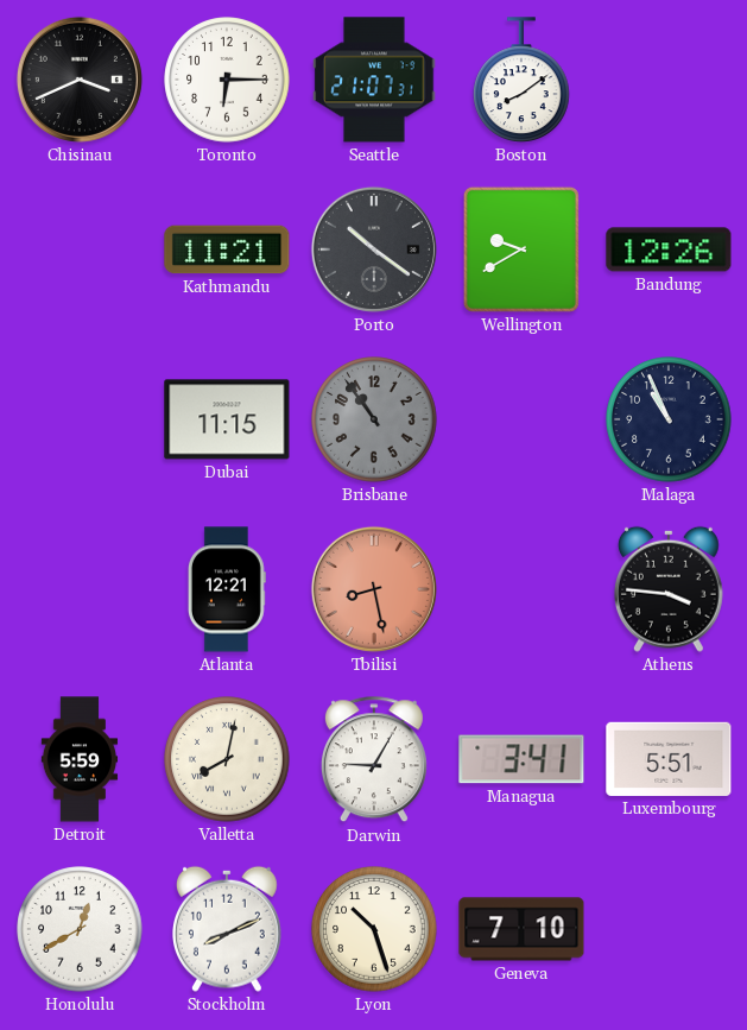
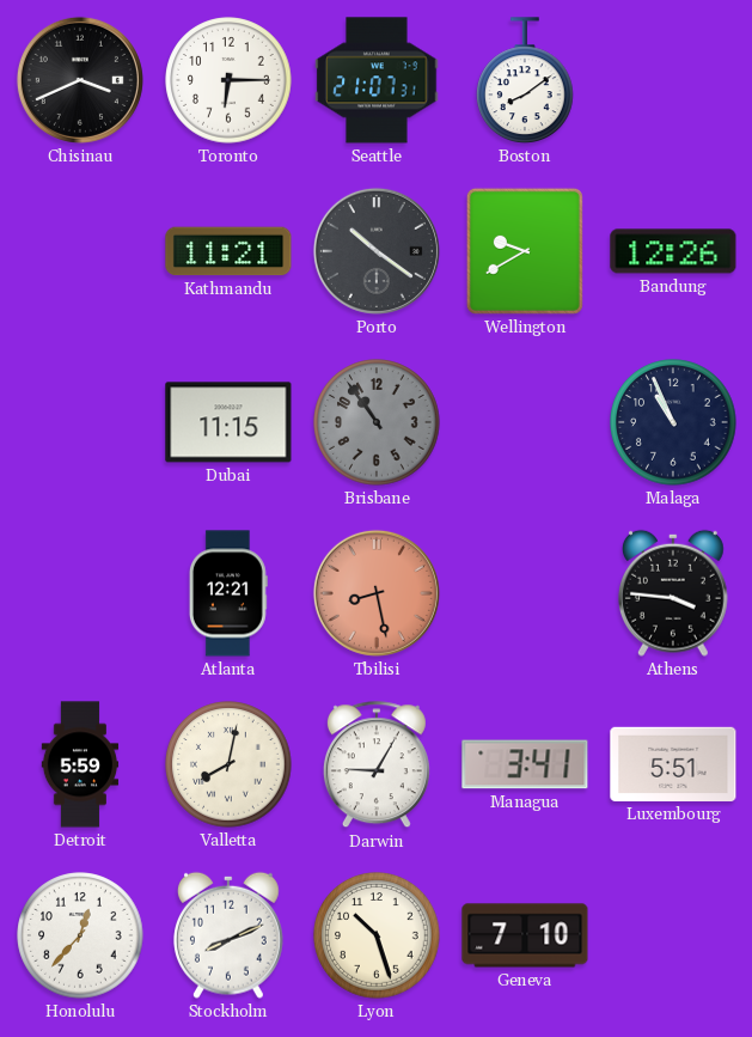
Honolulu: 12:40 -> 12:37 (80, 935)
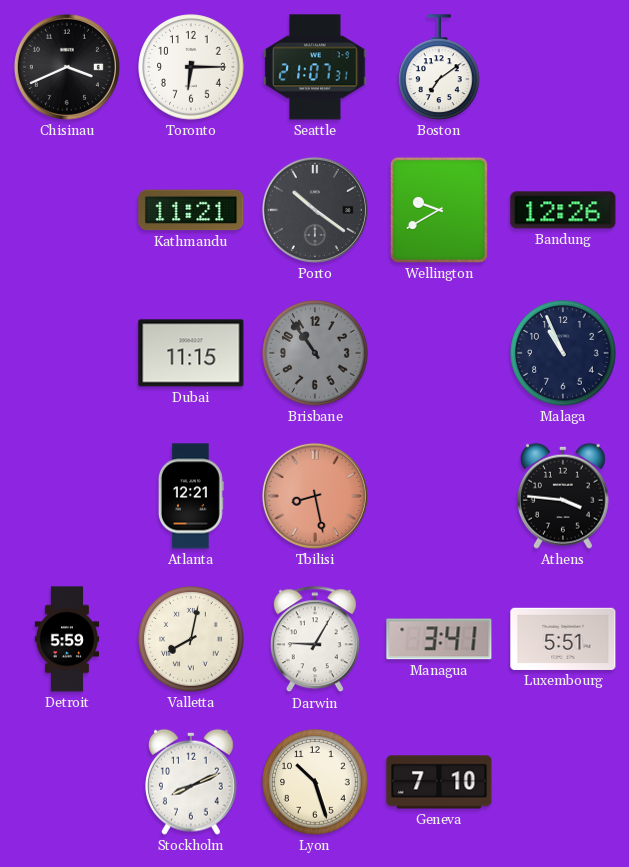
Boston: 8:09 -> 7:09 (440, 67)
Honolulu: 12:37 -> none (80, 935)
